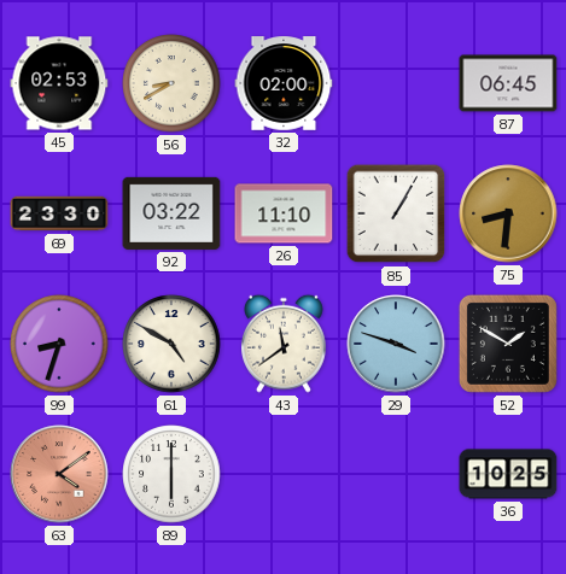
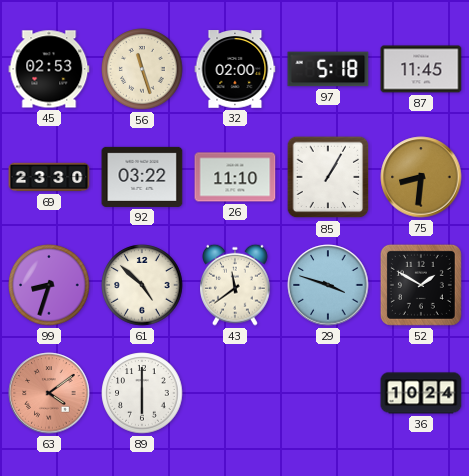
56: 8:40 -> 11:27 (142, 69)
97: none -> 5:18 (328, 69)
87: 06:45 -> 11:45 (421, 69)
61: 4:50 -> 4:52 (142, 285)
36: 10:25 -> 10:24 (421, 393)
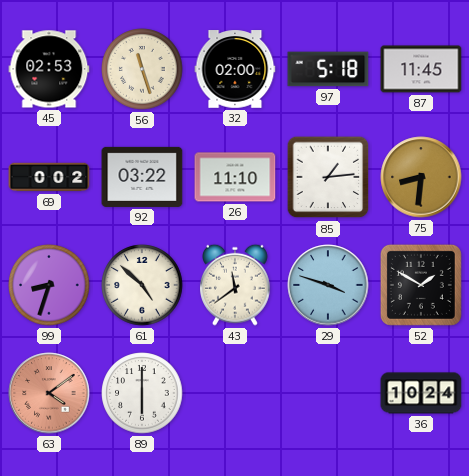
69: 23:30 -> 0:02 (49, 177)
85: 1:05 -> 1:14 (328, 177)
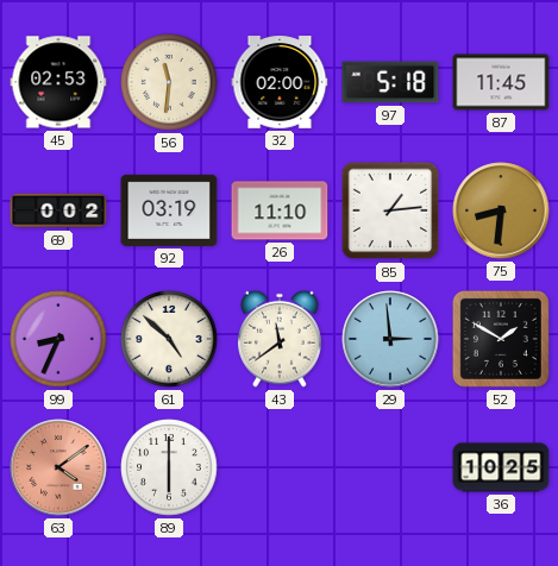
56: 11:27 -> 11:31 (169, 82)
92: 03:22 -> 03:19 (169, 210)
99: 8:33 -> 8:34 (58, 339)
29: 3:48 -> 2:59 (390, 339)
36: 10:24 -> 10:25 (501, 467)
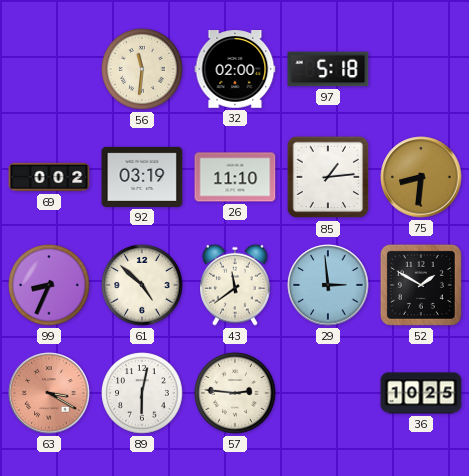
45: 02:53 -> none (58, 82)
87: 11:45 -> none (501, 82)
63: 4:09 -> 3:20 (49, 393)
89: 6:00 -> 6:02 (142, 393)
57: none -> 2:46 (235, 393)
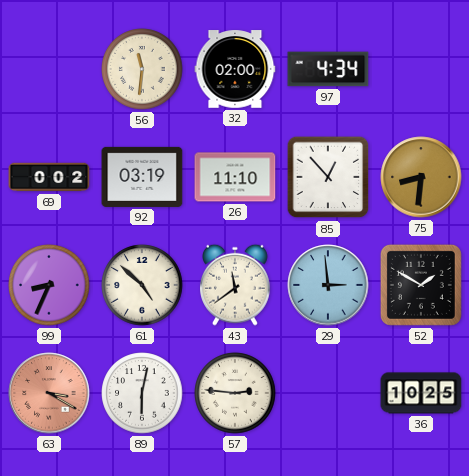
97: 5:18 -> 4:34 (328, 69)
85: 1:14 -> 12:53 (328, 177)
